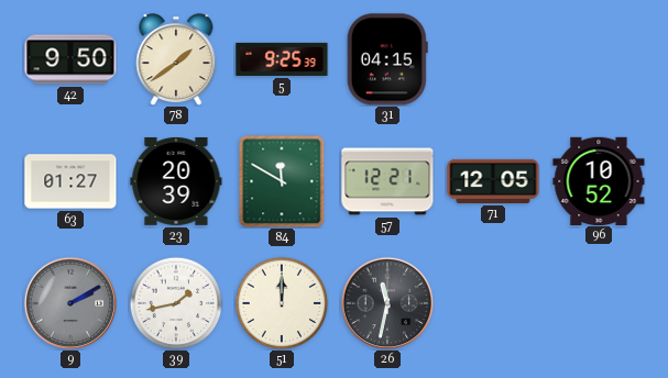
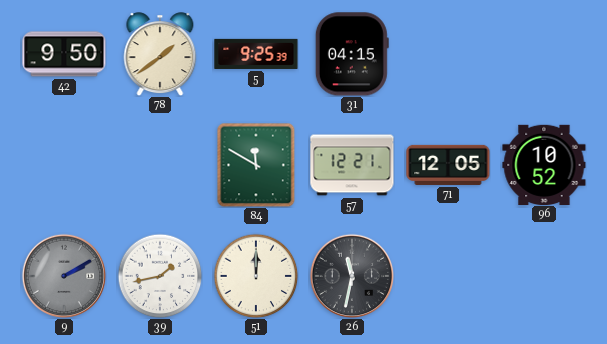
63: 01:27 -> none (70, 181)
23: 20:39 -> none (176, 181)
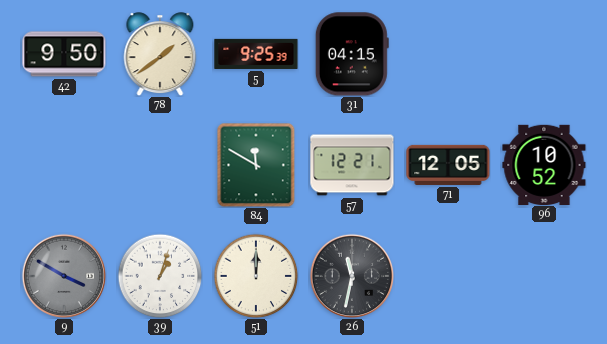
9: 2:10 -> 3:50 (64, 276)
39: 1:43 -> 1:03 (160, 276)
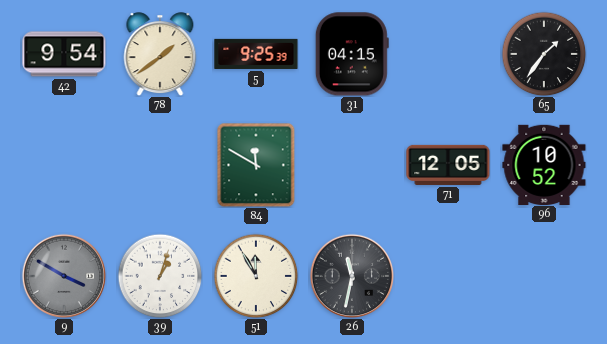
42: 9:50 -> 9:54 (64, 54)
65: none -> 1:36 (544, 54)
57: 12:21 -> none (352, 165)
51: 12:00 -> 11:55 (256, 276)
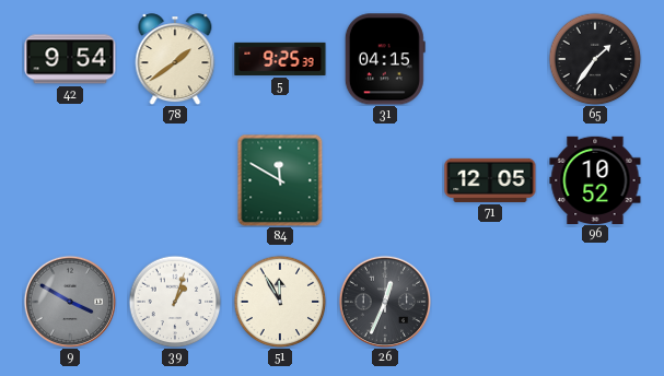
26: 11:32 -> 12:34 (385, 302)
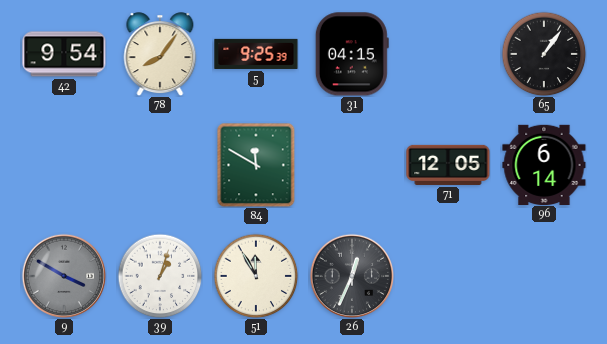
78: 1:39 -> 8:06 (160, 54)
65: 1:36 -> 1:06 (544, 54)
96: 10:52 -> 6:14 (544, 164)
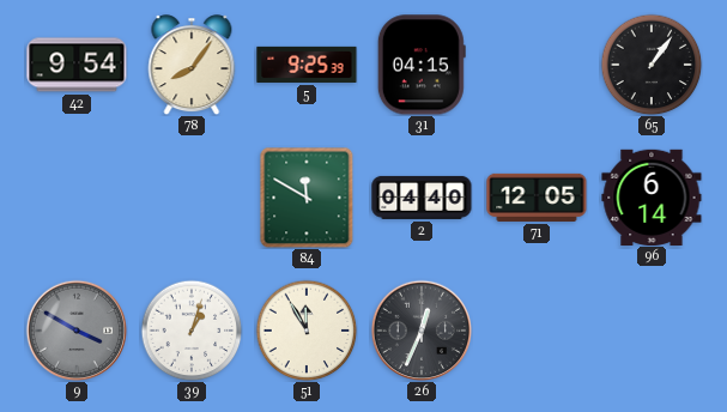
2: none -> 04:40 (422, 198)
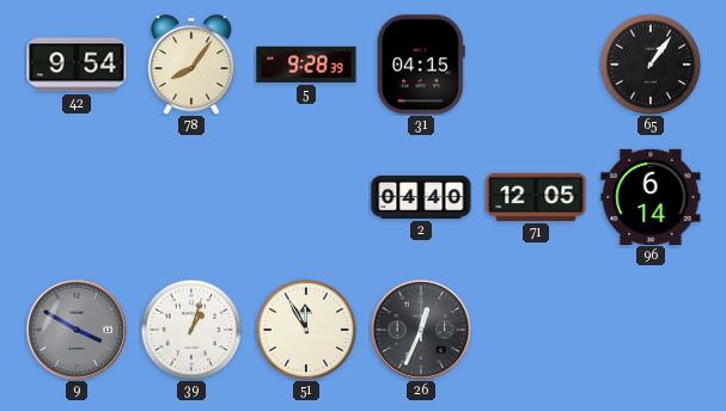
5: 9:25 -> 9:28 (306, 65)
84: 11:50 -> none (307, 198)
